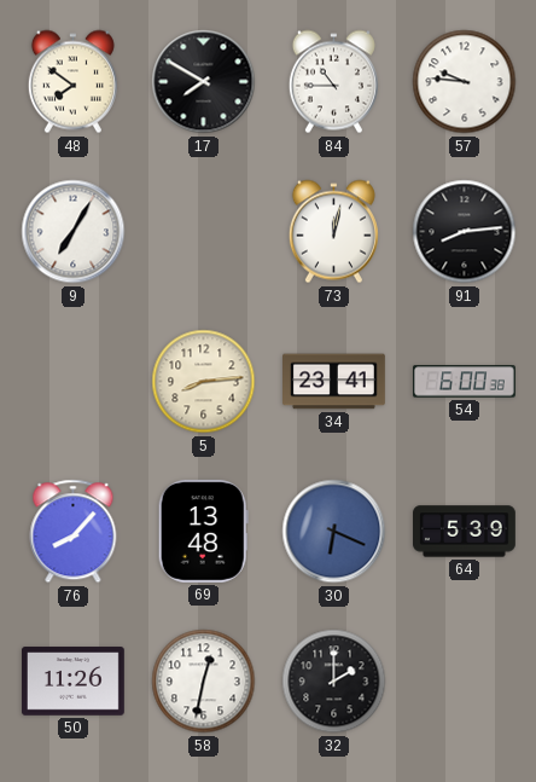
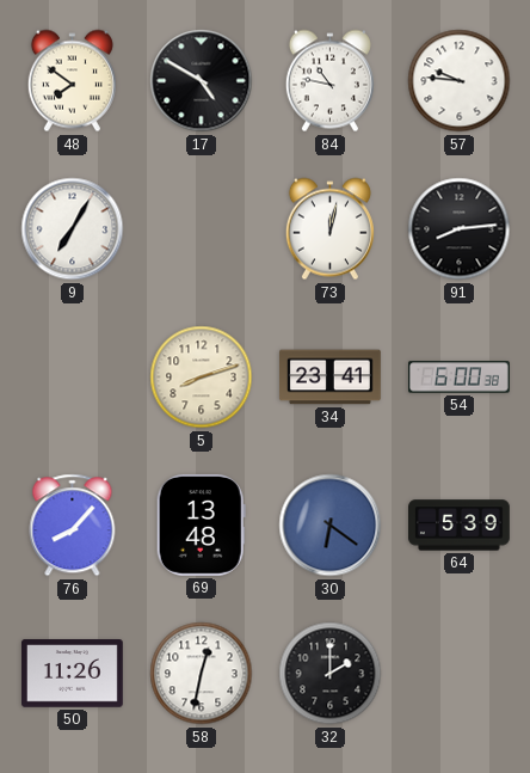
17: 7:50 -> 4:50 (202, 81)
84: 10:45 -> 10:47 (329, 81)
5: 8:14 -> 8:12 (202, 378)
30: 6:19 -> 6:21 (331, 526)
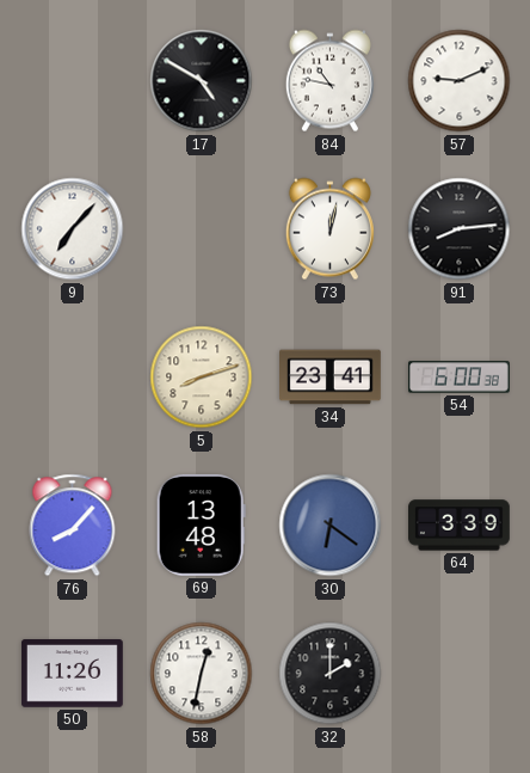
48: 7:51 -> none (72, 81)
57: 9:46 -> 9:11 (460, 81)
9: 7:05 -> 7:07 (73, 229)
64: 5:39 -> 3:39 (460, 526)
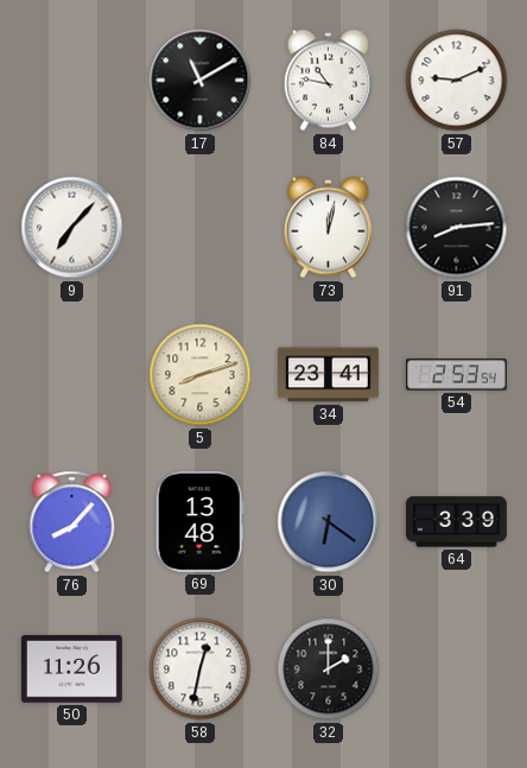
17: 4:50 -> 11:10 (201, 81)
54: 6:00 -> 2:53 (457, 375)
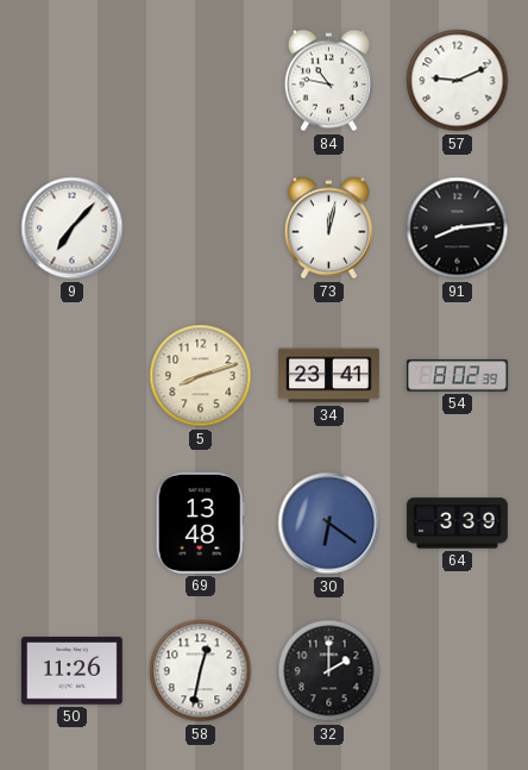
17: 11:10 -> none (201, 81)
54: 2:53 -> 8:02 (458, 376)
76: 8:07 -> none (72, 522)
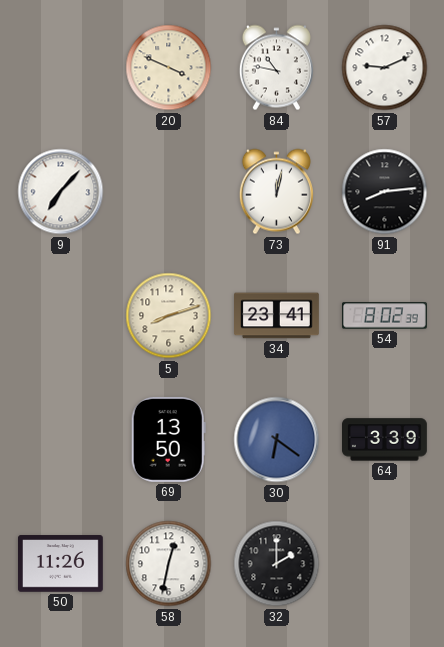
20: none -> 3:49 (169, 68)
69: 13:48 -> 13:50 (168, 439)
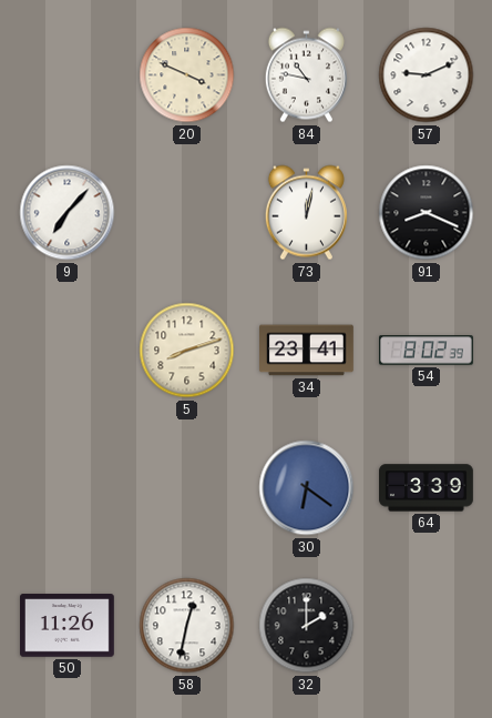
91: 8:14 -> 8:19 (427, 213)
69: 13:50 -> none (168, 439)
